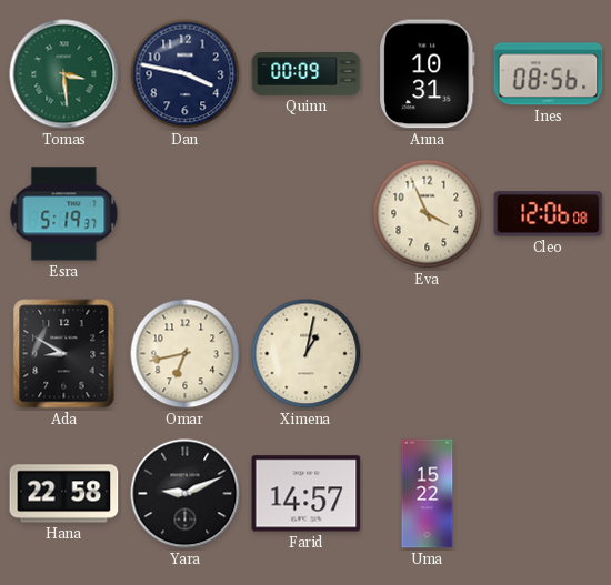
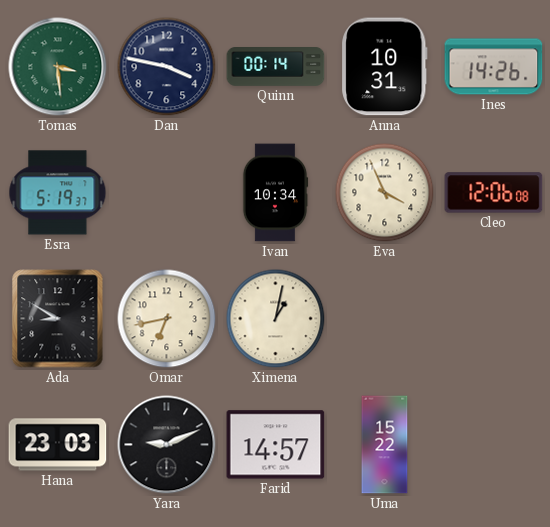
Quinn: 00:09 -> 00:14 (276, 67)
Ines: 08:56 -> 14:26 (494, 67)
Ivan: none -> 10:34 (275, 193)
Hana: 22:58 -> 23:03 (58, 445)
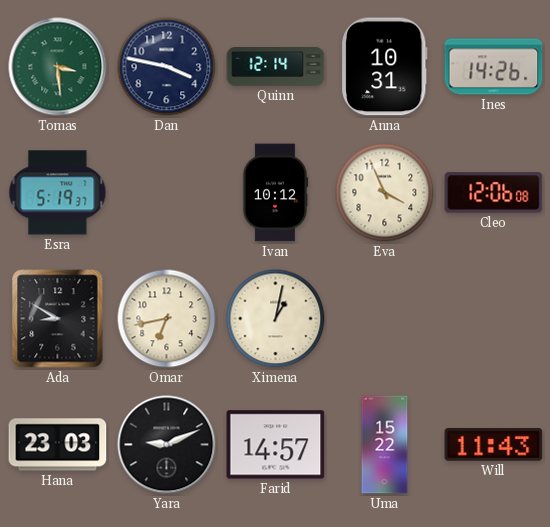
Quinn: 00:14 -> 12:14 (276, 67)
Ivan: 10:34 -> 10:12 (275, 193)
Will: none -> 11:43 (494, 445)
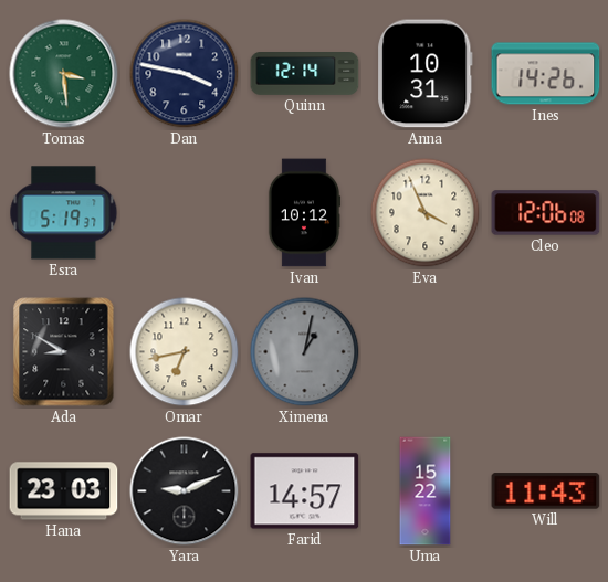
Ximena dial: cream -> grey (305, 352)
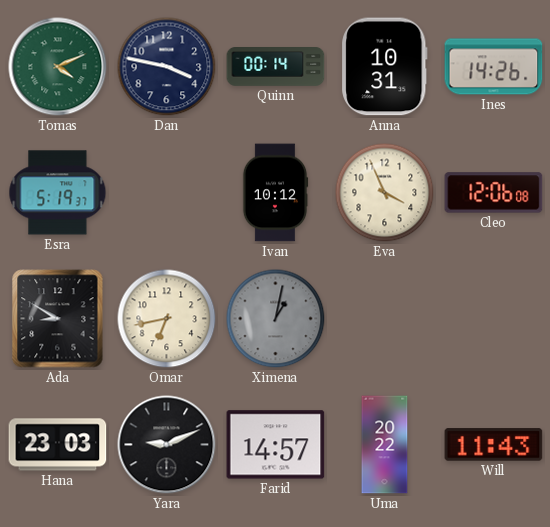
Tomas: 3:29 -> 4:11 (58, 67)
Quinn: 12:14 -> 00:14 (276, 67)
Uma: 15:22 -> 20:22 (385, 445)
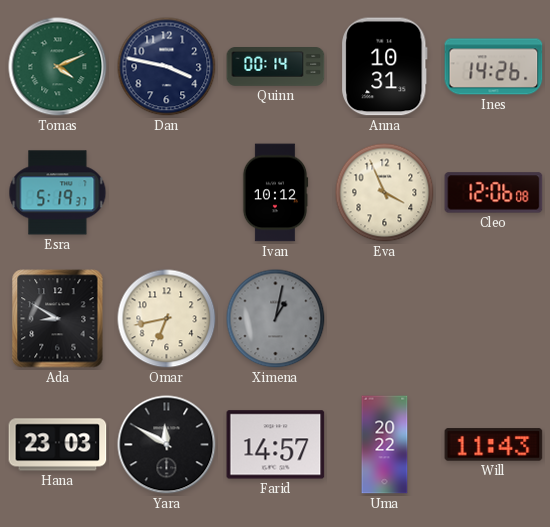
Yara: 9:11 -> 11:50 (167, 445)
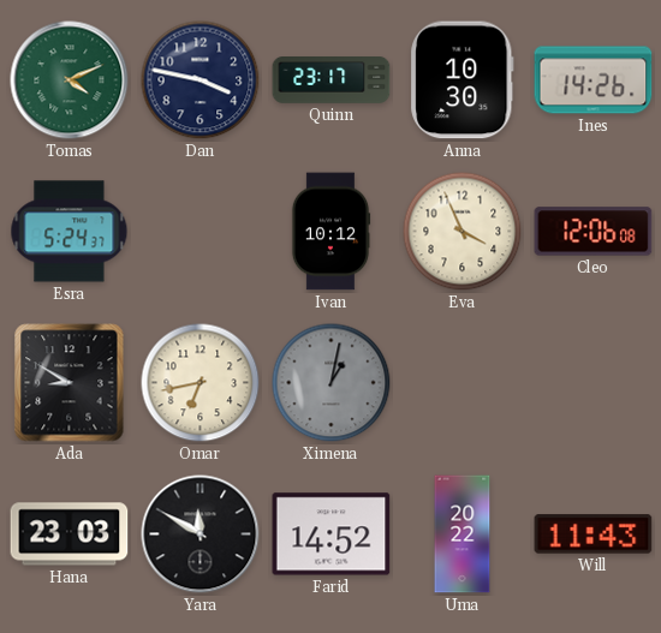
Quinn: 00:14 -> 23:17 (332, 80)
Anna: 10:31 -> 10:30 (463, 80)
Esra: 5:19 -> 5:24 (70, 232)
Farid: 14:57 -> 14:52 (332, 535)
